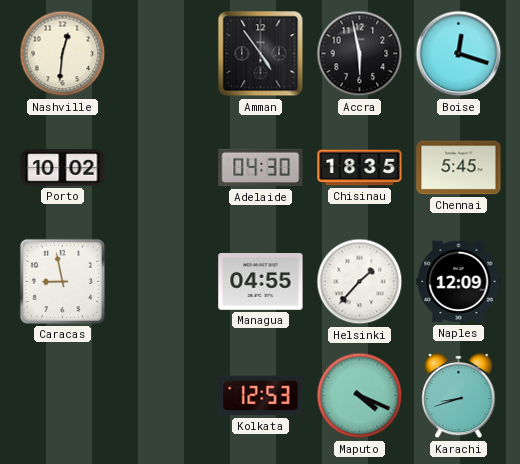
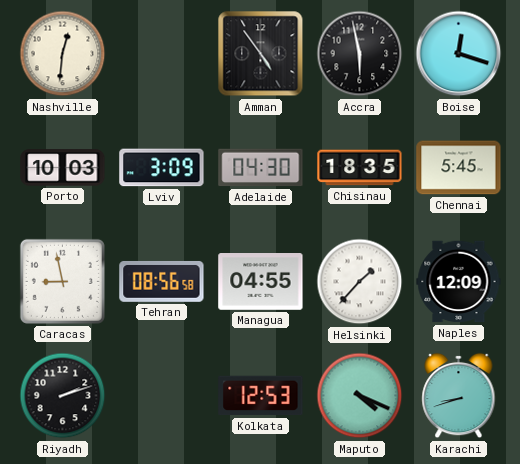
Porto: 10:02 -> 10:03 (63, 168)
Lviv: none -> 3:09 (162, 168)
Tehran: none -> 08:56 (162, 281)
Riyadh: none -> 2:12 (63, 396)
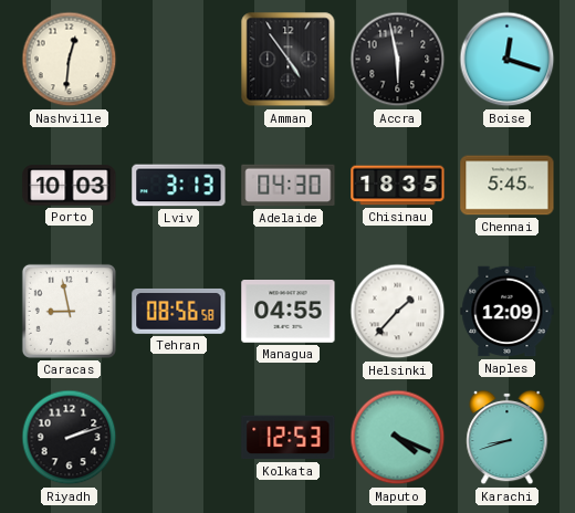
Lviv: 3:09 -> 3:13 (179, 186)
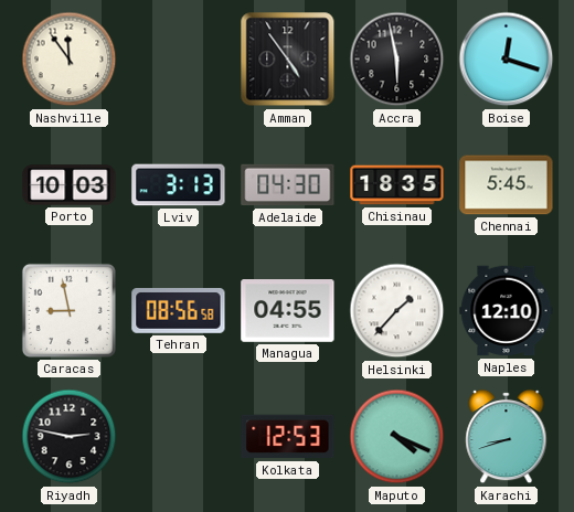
Nashville: 12:31 -> 11:54 (70, 60)
Naples: 12:09 -> 12:10 (507, 311)
Riyadh: 2:12 -> 2:47 (70, 437)
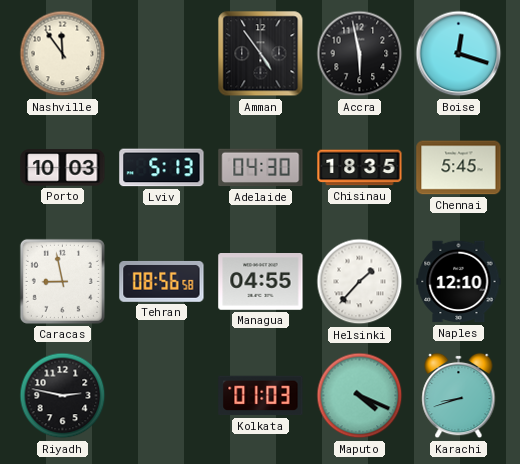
Lviv: 3:13 -> 5:13 (162, 168)
Kolkata: 12:53 -> 01:03 (261, 396)
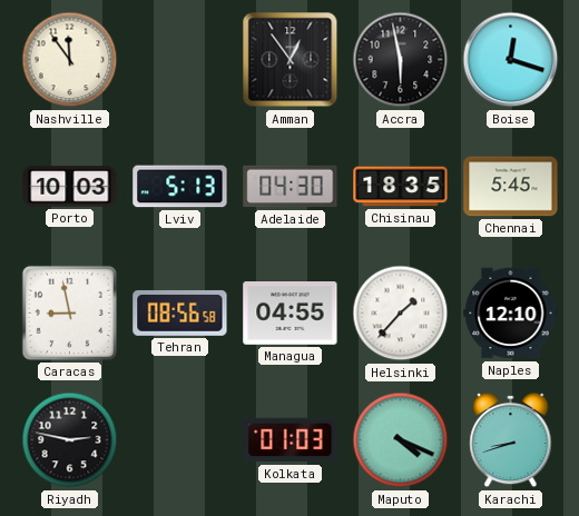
Amman: 4:54 -> 12:54 (291, 60)
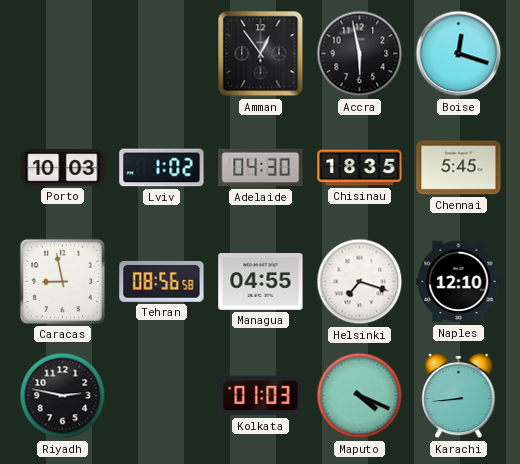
Nashville: 11:54 -> none (70, 60)
Lviv: 5:13 -> 1:02 (162, 168)
Helsinki: 1:37 -> 7:18 (360, 282)
Karachi: 8:42 -> 8:44 (459, 396)
